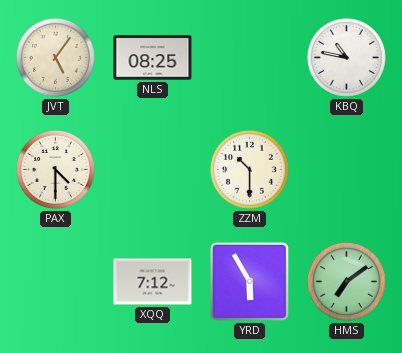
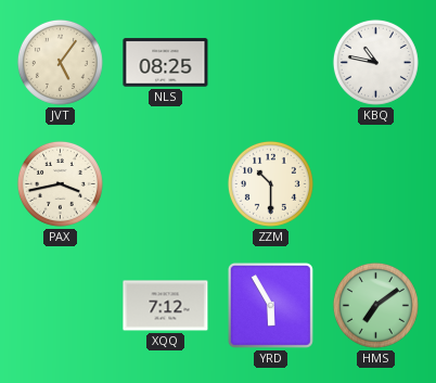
PAX: 4:30 -> 3:43 (60, 183)
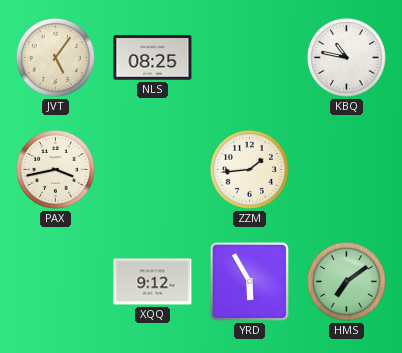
ZZM: 10:30 -> 1:44 (249, 169)
XQQ: 7:12 -> 9:12 (153, 282)
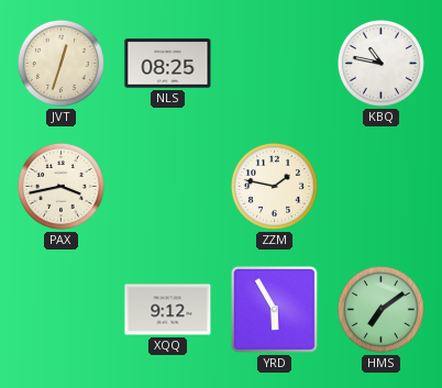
JVT: 5:06 -> 12:33 (60, 63)
ZZM: 1:44 -> 1:47 (274, 186)
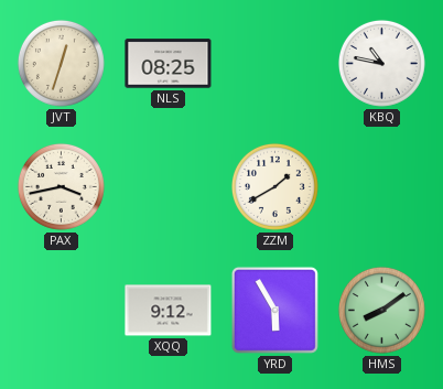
ZZM: 1:47 -> 1:40 (274, 186)
HMS: 7:09 -> 8:09 (381, 310)
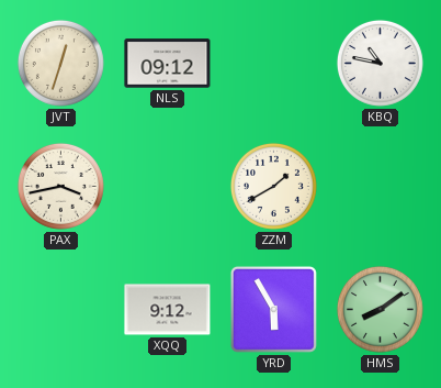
NLS: 08:25 -> 09:12 (168, 64)
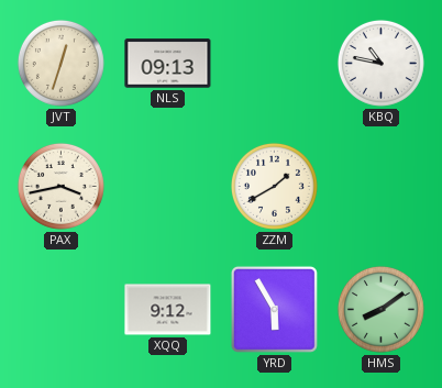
NLS: 09:12 -> 09:13 (168, 64)
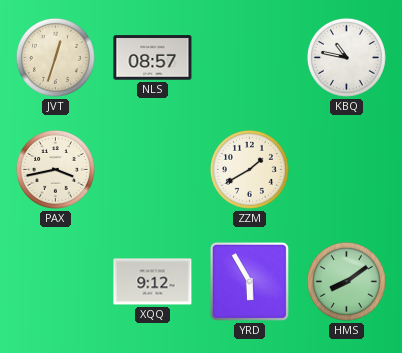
NLS: 09:13 -> 08:57 (153, 58)
